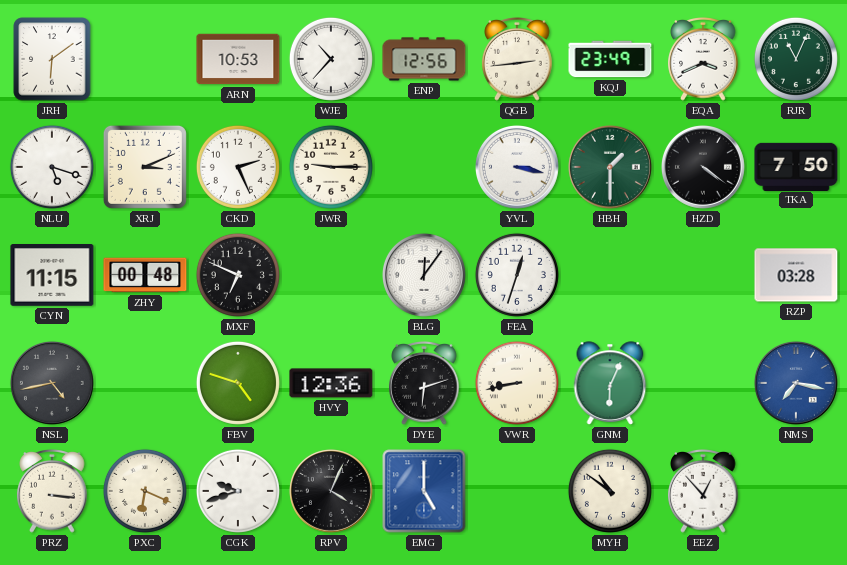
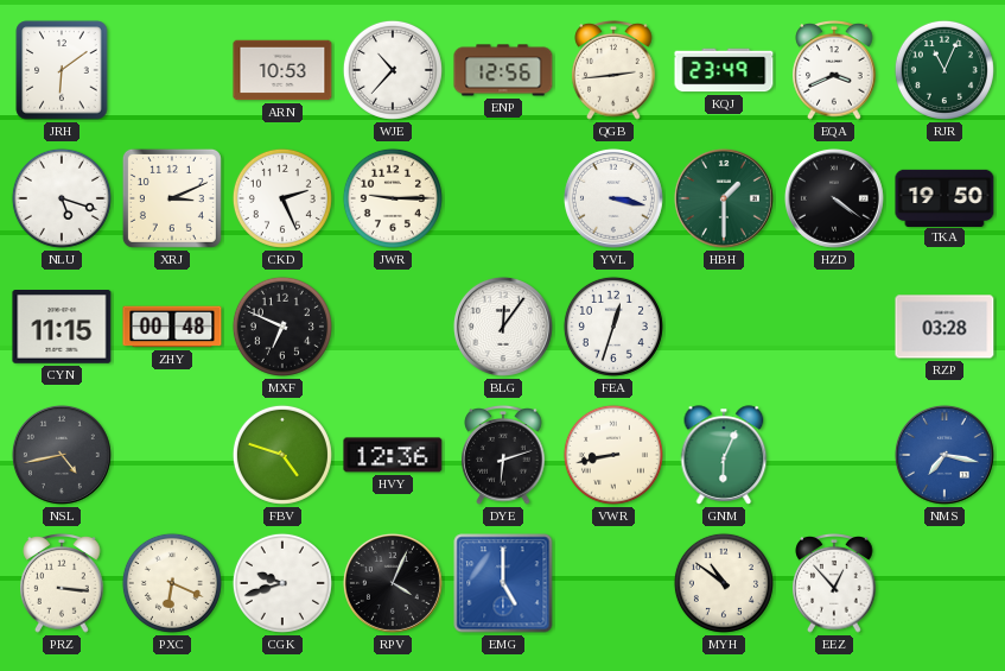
TKA: 7:50 -> 19:50 (944, 197)
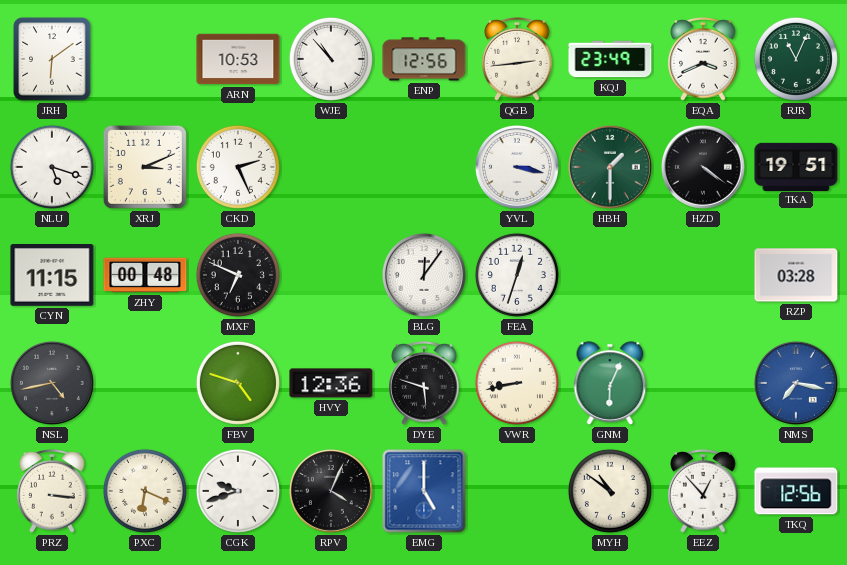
WJE: 10:37 -> 10:53 (331, 59)
JWR: 9:15 -> none (393, 198)
TKA: 19:50 -> 19:51 (796, 166)
DYE: 6:12 -> 5:48 (424, 384)
TKQ: none -> 12:56 (796, 491)
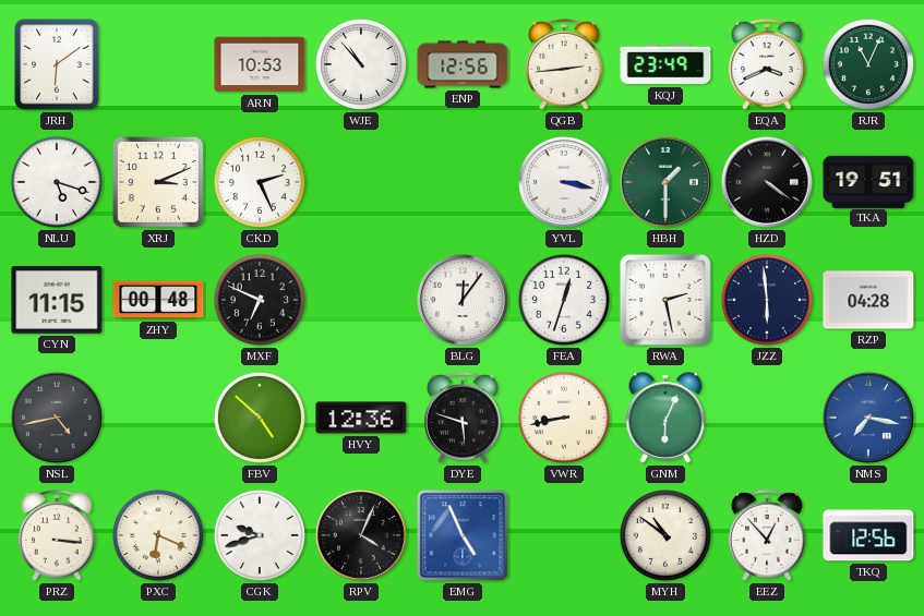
RWA: none -> 2:28 (665, 300)
JZZ: none -> 5:59 (767, 300)
RZP: 03:28 -> 04:28 (868, 300)
FBV: 4:48 -> 4:52 (260, 418)
EMG: 5:00 -> 4:56 (463, 535)
